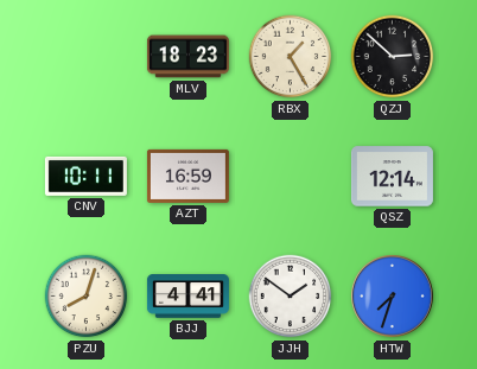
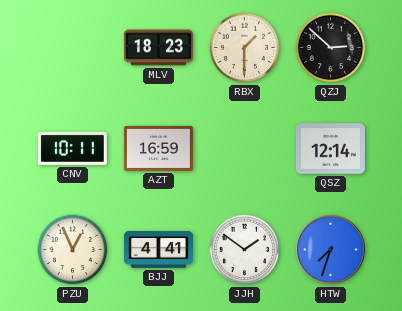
RBX: 1:25 -> 1:30 (245, 48)
PZU: 8:03 -> 12:56 (73, 250)
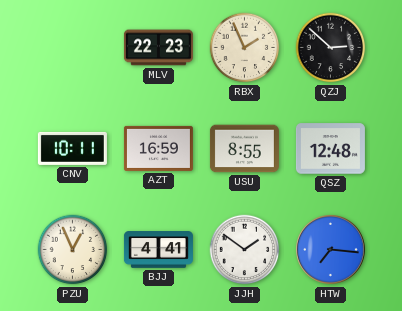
MLV: 18:23 -> 22:23 (158, 48)
RBX: 1:30 -> 1:56 (245, 48)
USU: none -> 8:55 (244, 149)
QSZ: 12:14 -> 12:48 (330, 149)
HTW: 7:33 -> 7:16 (331, 250)
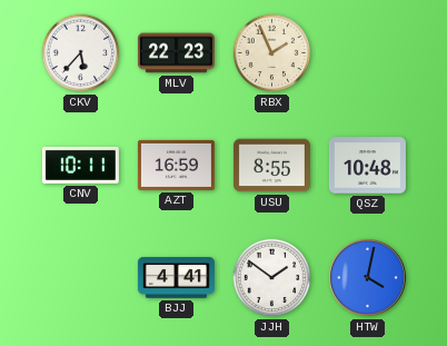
CKV: none -> 5:37 (81, 53)
QZJ: 2:52 -> none (331, 48)
QSZ: 12:48 -> 10:48 (367, 166)
PZU: 12:56 -> none (73, 250)
HTW: 7:16 -> 4:02 (368, 278)
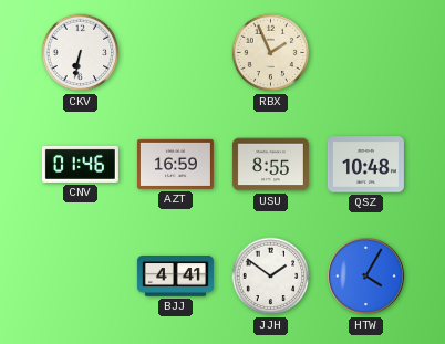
CKV: 5:37 -> 6:32 (81, 53)
MLV: 22:23 -> none (176, 53)
CNV: 10:11 -> 01:46 (80, 164)
HTW: 4:02 -> 4:05 (366, 277)
